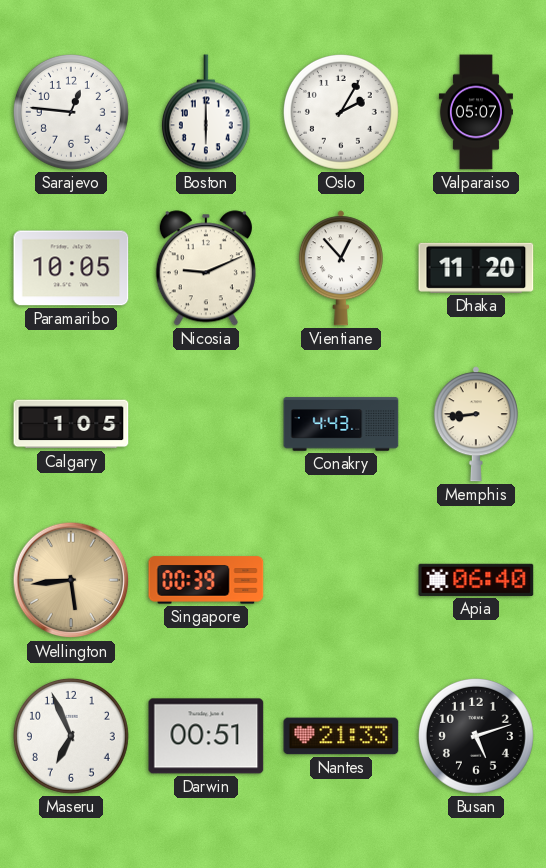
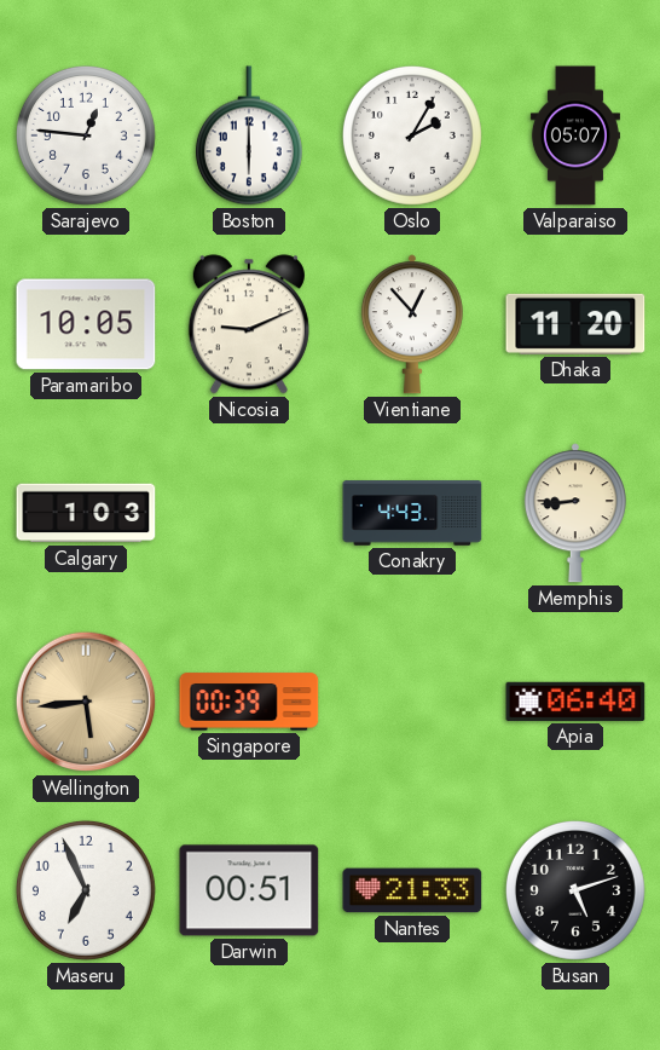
Calgary: 1:05 -> 1:03 (86, 513)
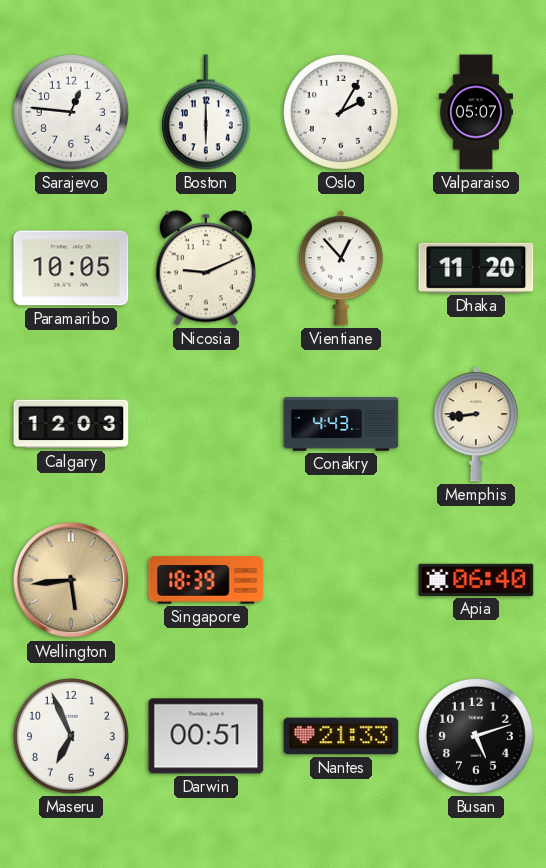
Calgary: 1:03 -> 12:03 (71, 424)
Singapore: 00:39 -> 18:39 (206, 580)
